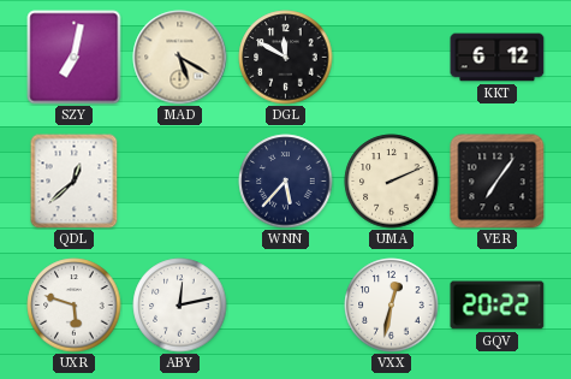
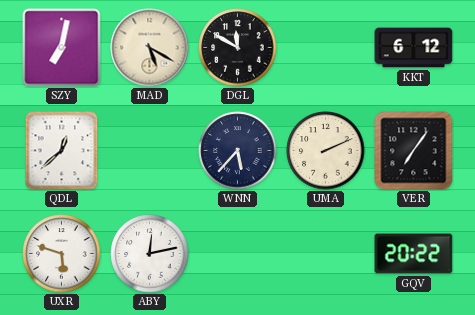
VXX: 12:32 -> none (392, 306)
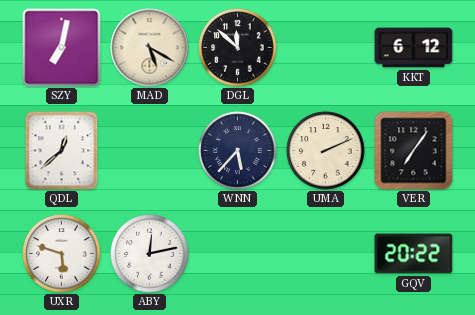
DGL: 11:50 -> 11:52 (238, 48)
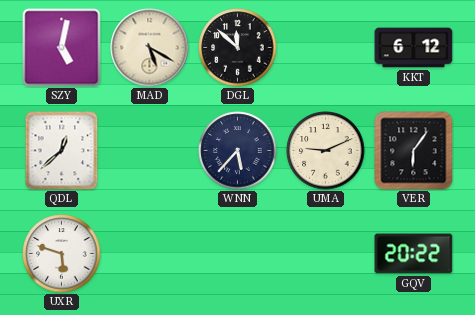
SZY: 7:02 -> 5:02 (62, 48)
UMA: 2:11 -> 9:11 (326, 151)
VER: 7:06 -> 6:06 (414, 151)
ABY: 12:13 -> none (150, 254)
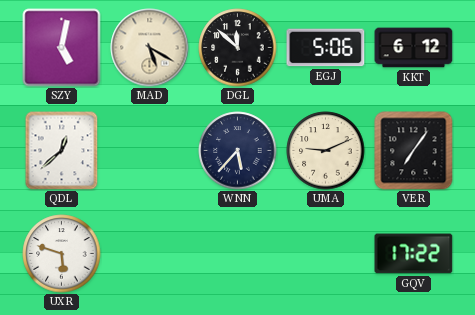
EGJ: none -> 5:06 (326, 48)
VER: 6:06 -> 7:06 (414, 151)
GQV: 20:22 -> 17:22 (414, 254)
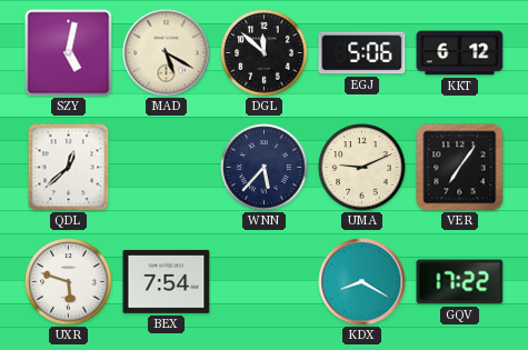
BEX: none -> 7:54 (167, 281)
KDX: none -> 8:20 (362, 282)
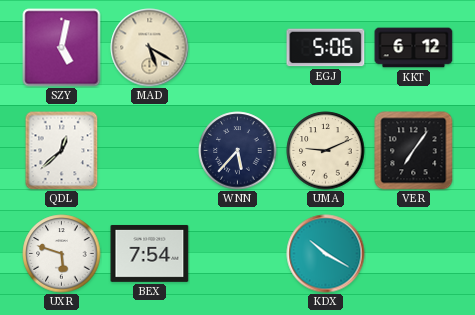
DGL: 11:52 -> none (265, 53)
KDX: 8:20 -> 10:20 (326, 254)
GQV: 17:22 -> none (460, 282)
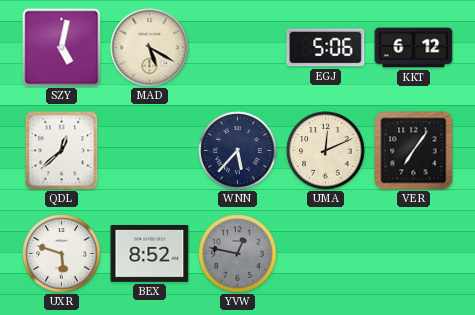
UMA: 9:11 -> 12:11 (326, 151)
BEX: 7:54 -> 8:52 (150, 253)
YVW: none -> 12:47 (238, 254)
KDX: 10:20 -> none (326, 254)
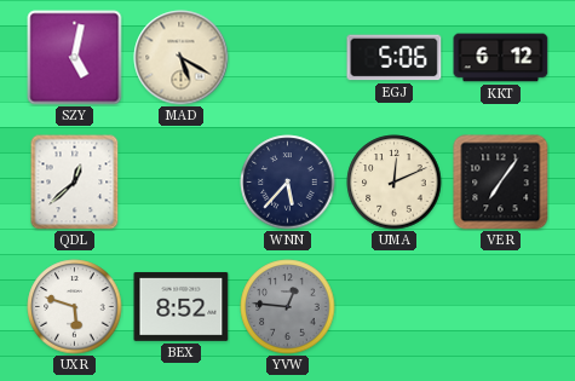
YVW: 12:47 -> 12:46 (288, 307)
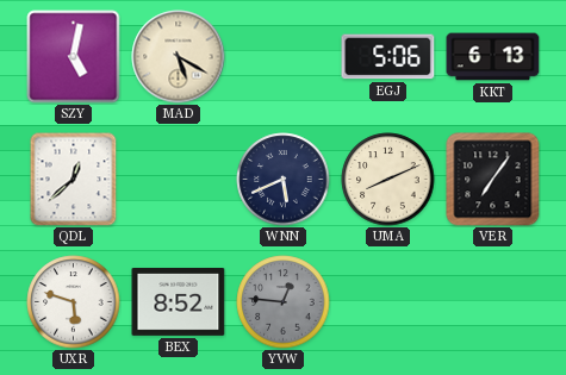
KKT: 6:12 -> 6:13 (493, 57)
WNN: 5:37 -> 5:41 (284, 180)
UMA: 12:11 -> 8:11 (388, 180)
